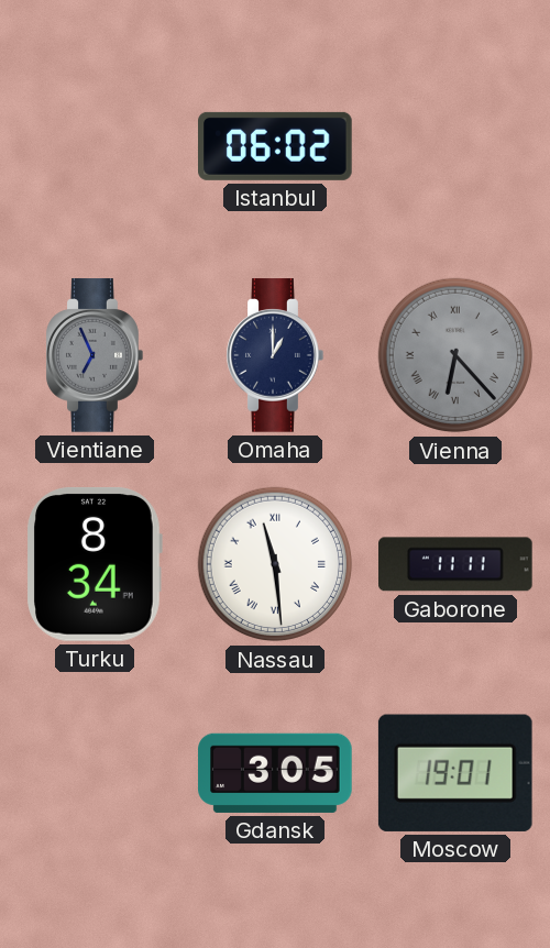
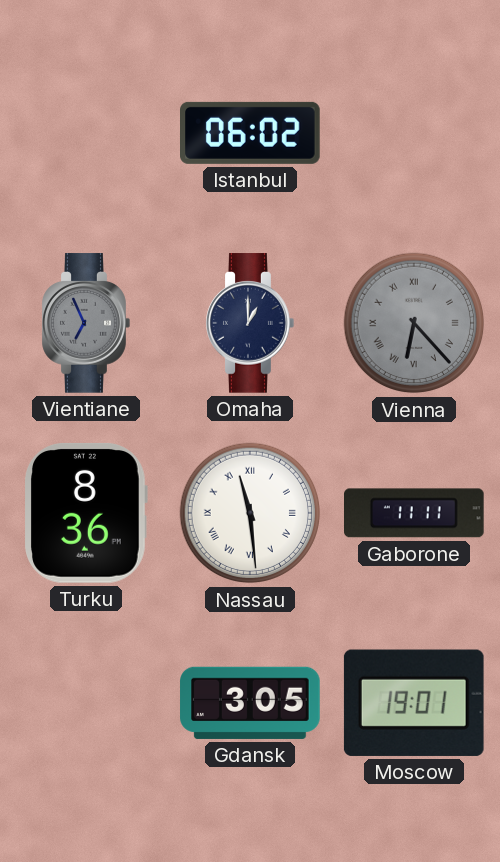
Turku: 8:34 -> 8:36 (86, 513)
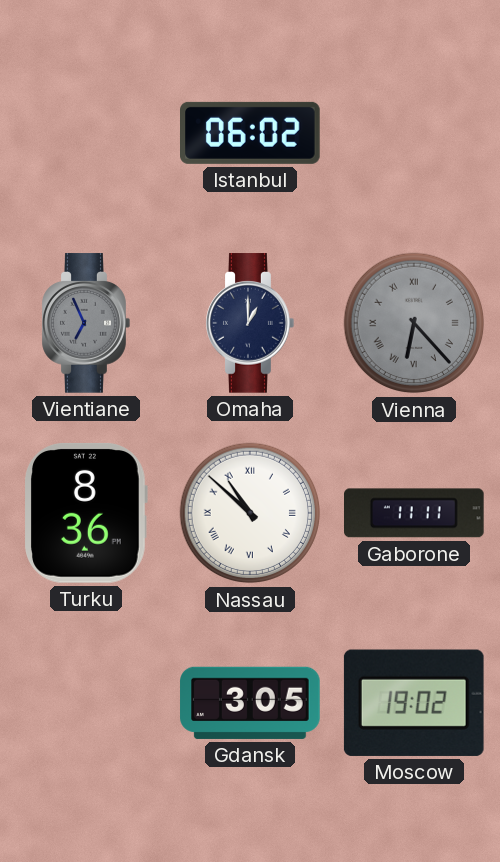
Nassau: 11:29 -> 10:52 (250, 513)
Moscow: 19:01 -> 19:02 (414, 703)
